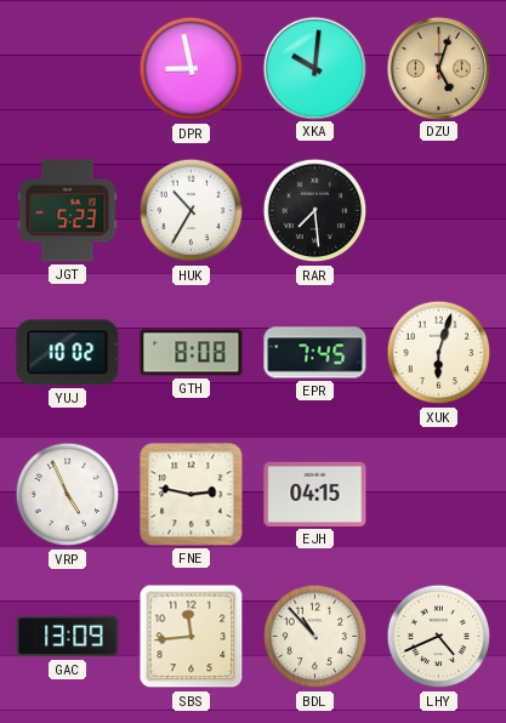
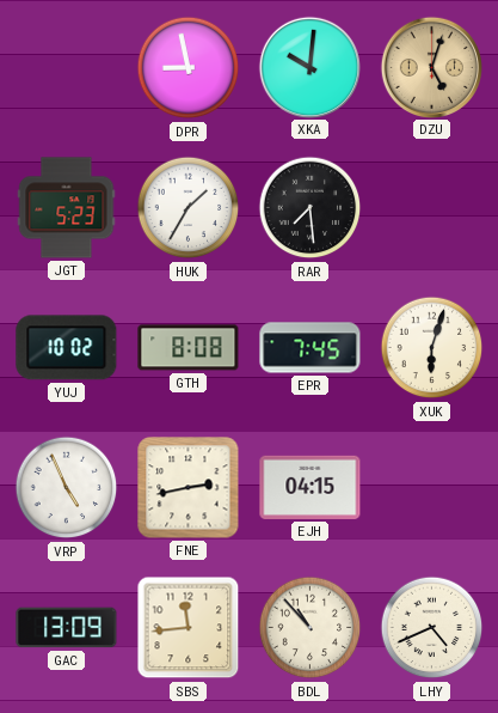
HUK: 10:35 -> 1:35 (189, 208)
FNE: 2:47 -> 2:43 (189, 488)
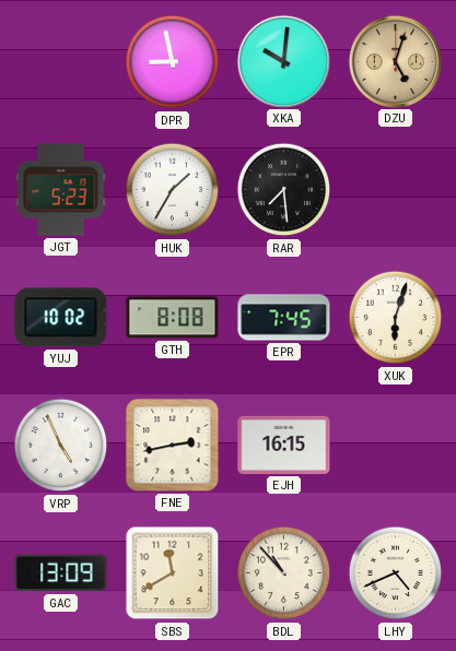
EJH: 04:15 -> 16:15 (284, 445)
SBS: 11:44 -> 11:40 (173, 573)
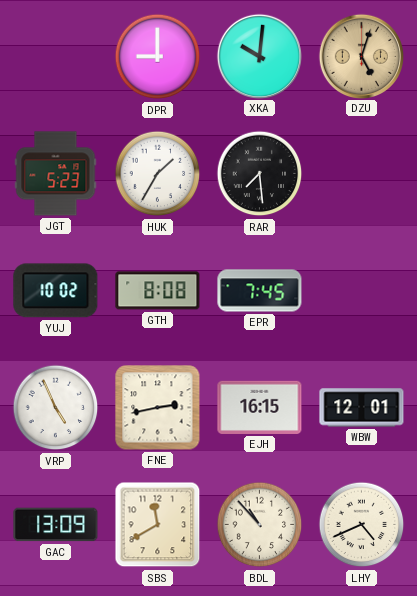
DPR: 8:58 -> 9:00 (158, 57)
XUK: 6:03 -> none (396, 318)
WBW: none -> 12:01 (362, 408)
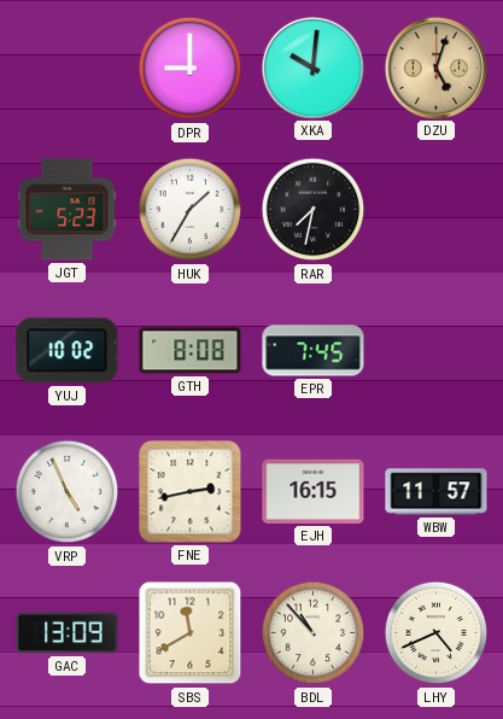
RAR: 7:29 -> 7:32 (314, 210)
WBW: 12:01 -> 11:57 (437, 492)
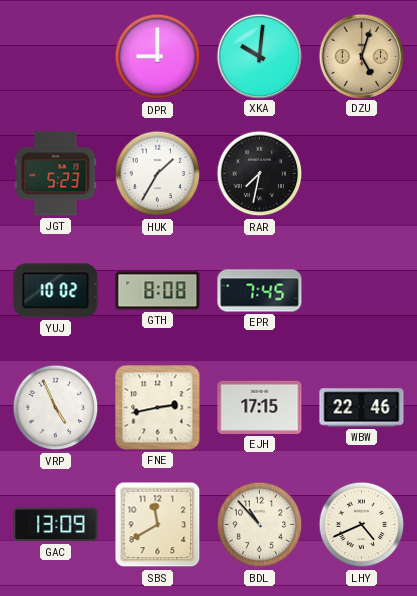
EJH: 16:15 -> 17:15 (260, 407)
WBW: 11:57 -> 22:46 (362, 408)
